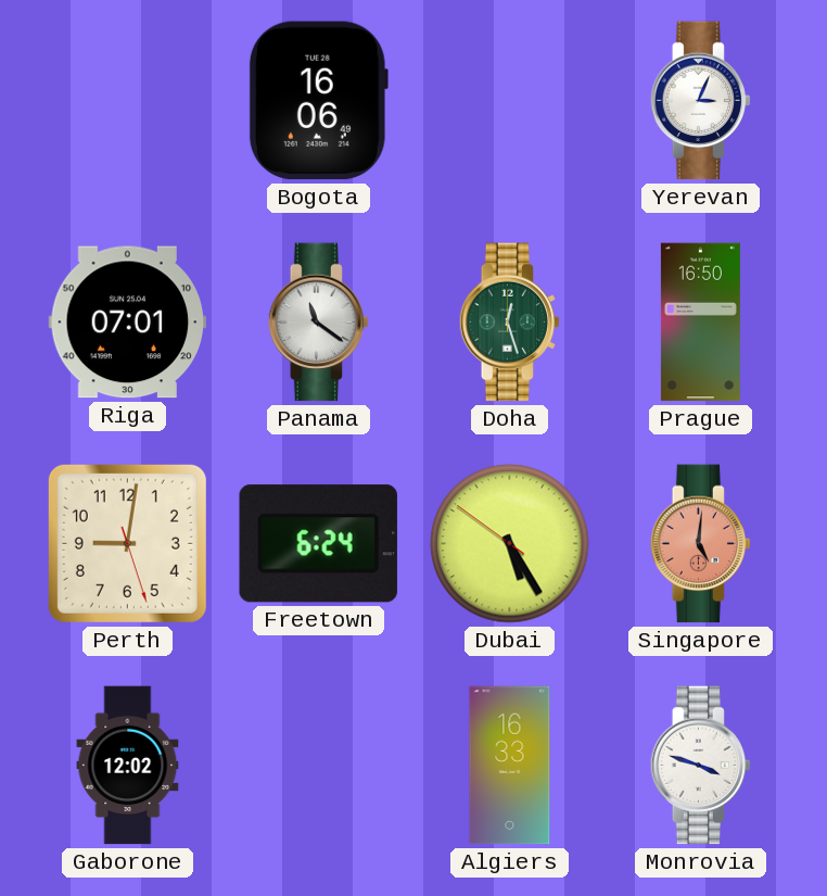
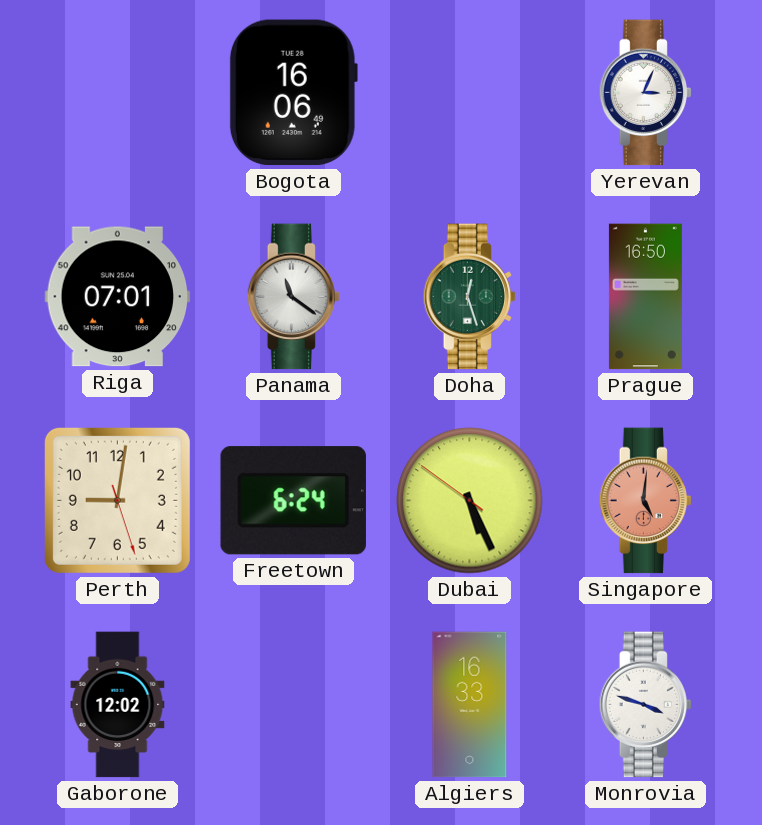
Dubai: 5:24 -> 5:25 (470, 501)
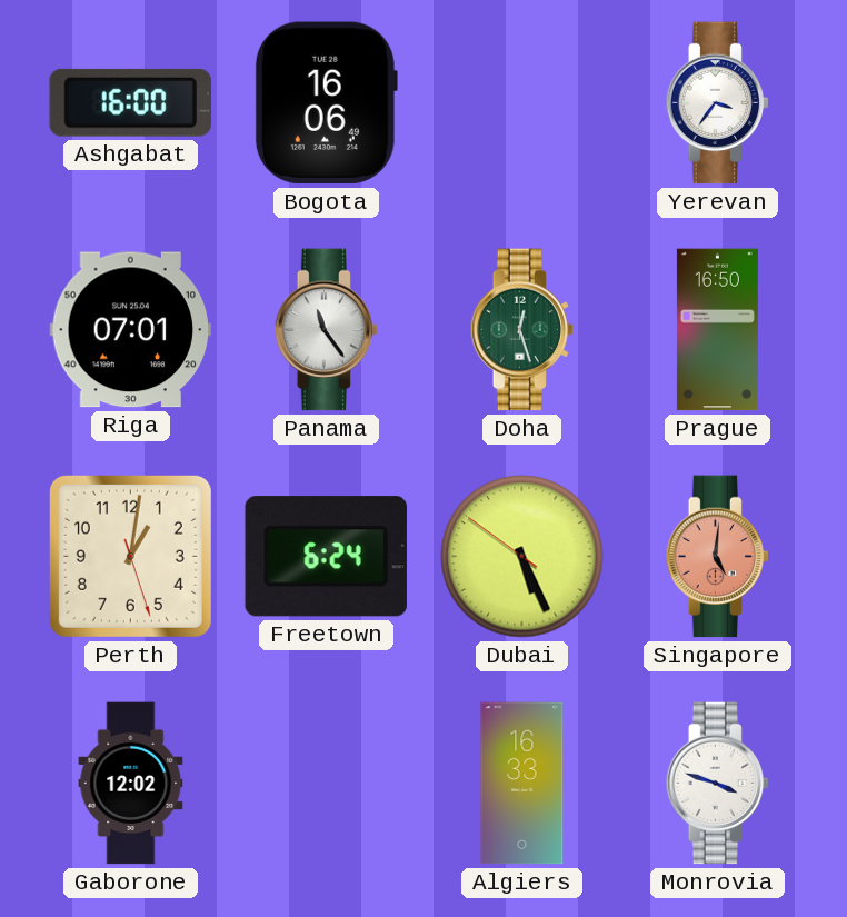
Ashgabat: none -> 16:00 (130, 102)
Yerevan: 3:04 -> 3:36 (718, 103)
Panama: 11:21 -> 11:24 (327, 330)
Perth: 9:01 -> 1:01 (130, 556)
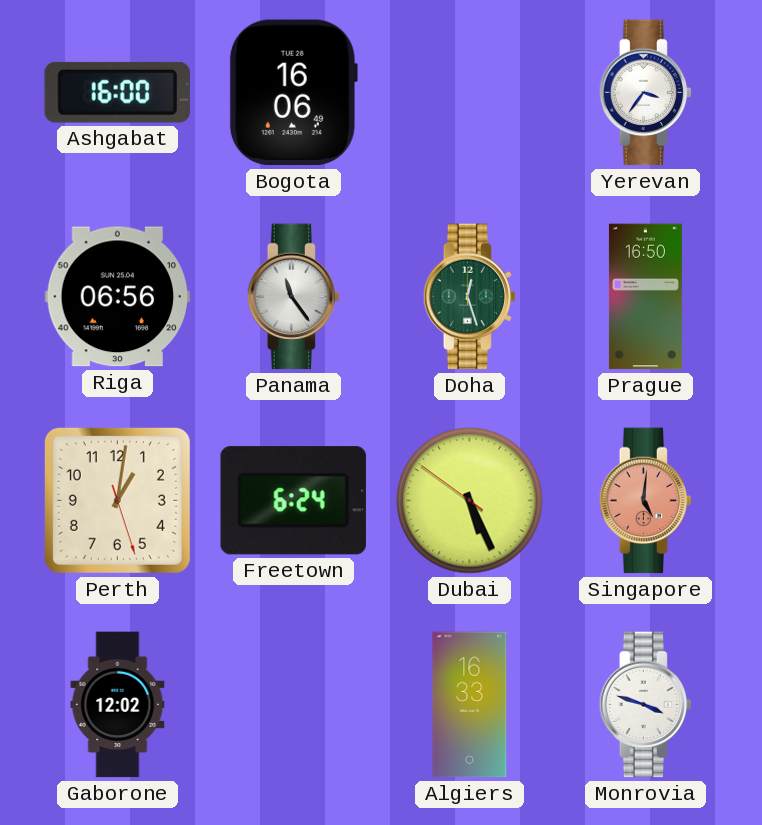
Riga: 07:01 -> 06:56 (118, 297)
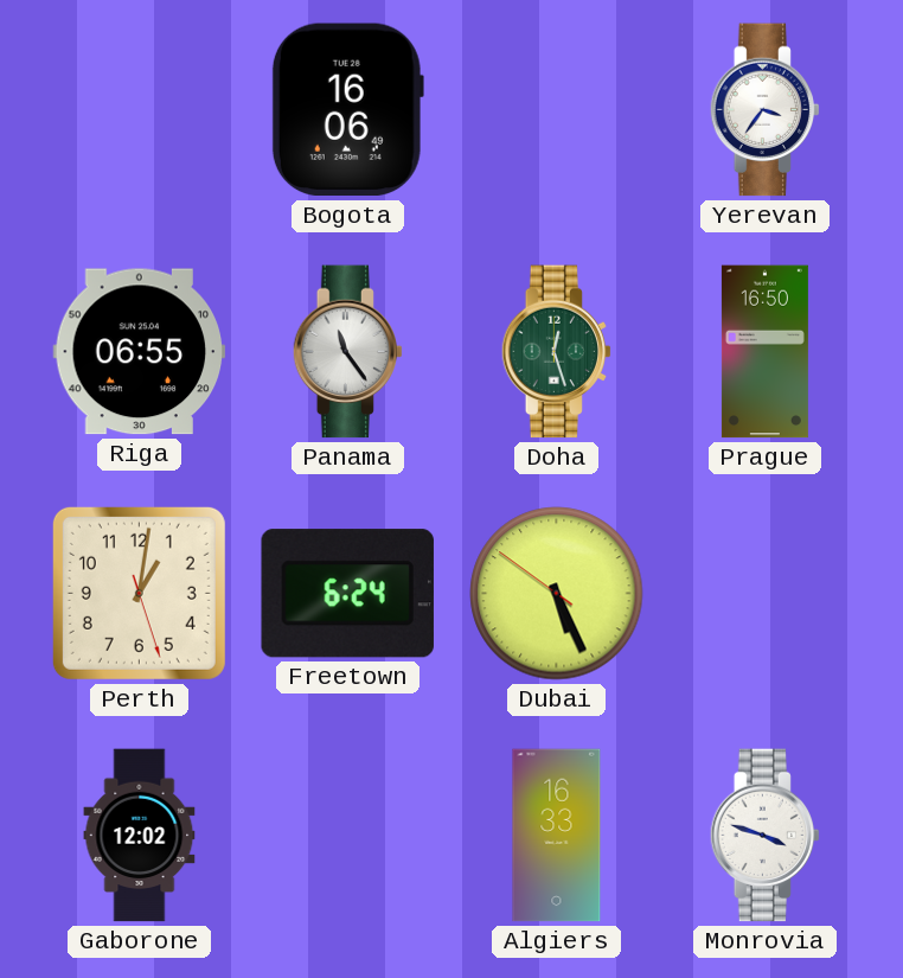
Ashgabat: 16:00 -> none (117, 92)
Riga: 06:56 -> 06:55 (140, 352)
Singapore: 5:01 -> none (646, 501)
